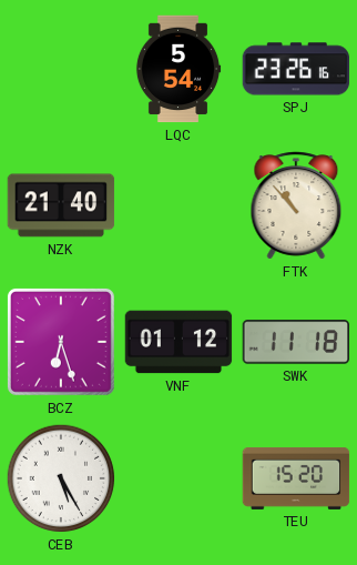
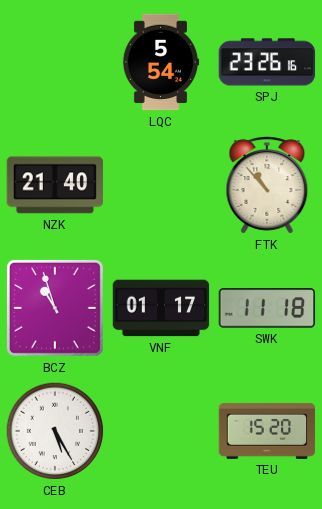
BCZ: 6:27 -> 10:57 (55, 308)
VNF: 01:12 -> 01:17 (161, 308)
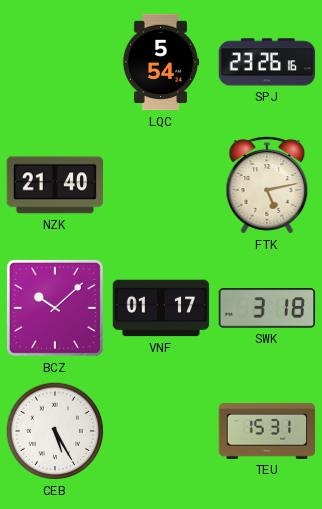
FTK: 10:53 -> 5:13 (267, 185)
BCZ: 10:57 -> 10:08 (55, 308)
SWK: 11:18 -> 3:18 (267, 308)
TEU: 15:20 -> 15:31 (267, 431)
